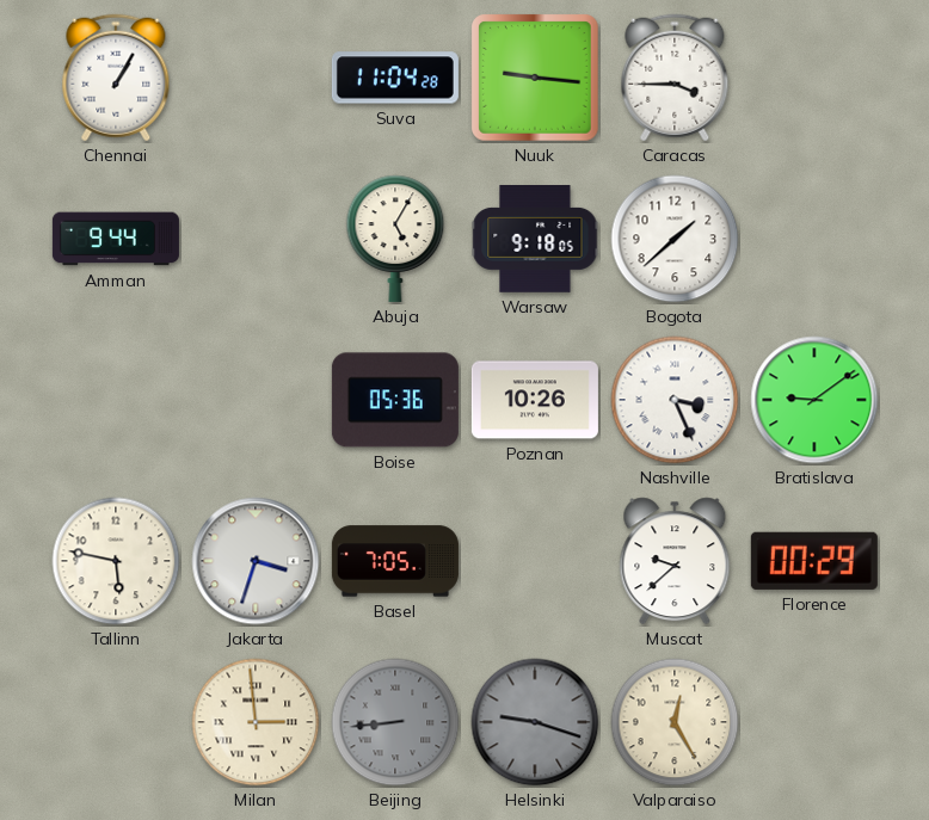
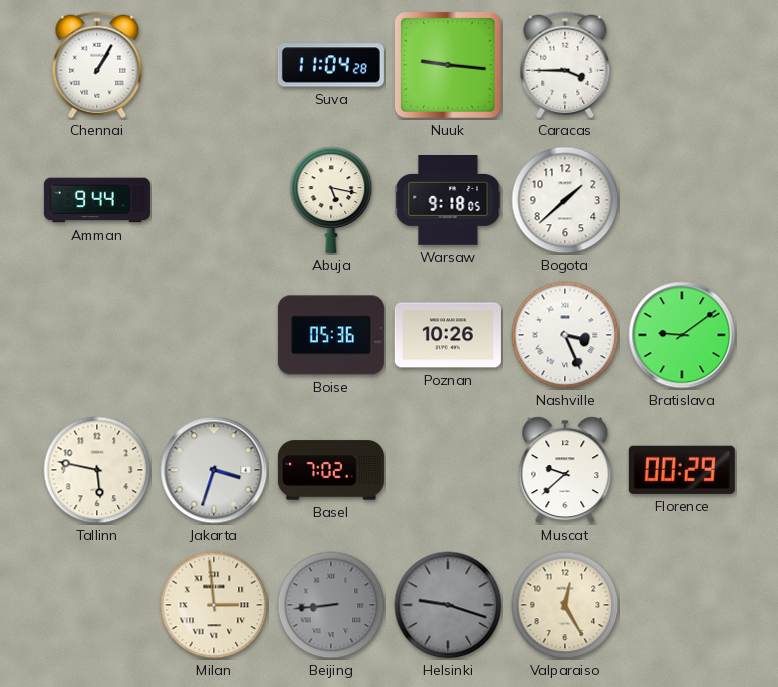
Abuja: 5:05 -> 5:17 (331, 200)
Basel: 7:05 -> 7:02 (331, 470)
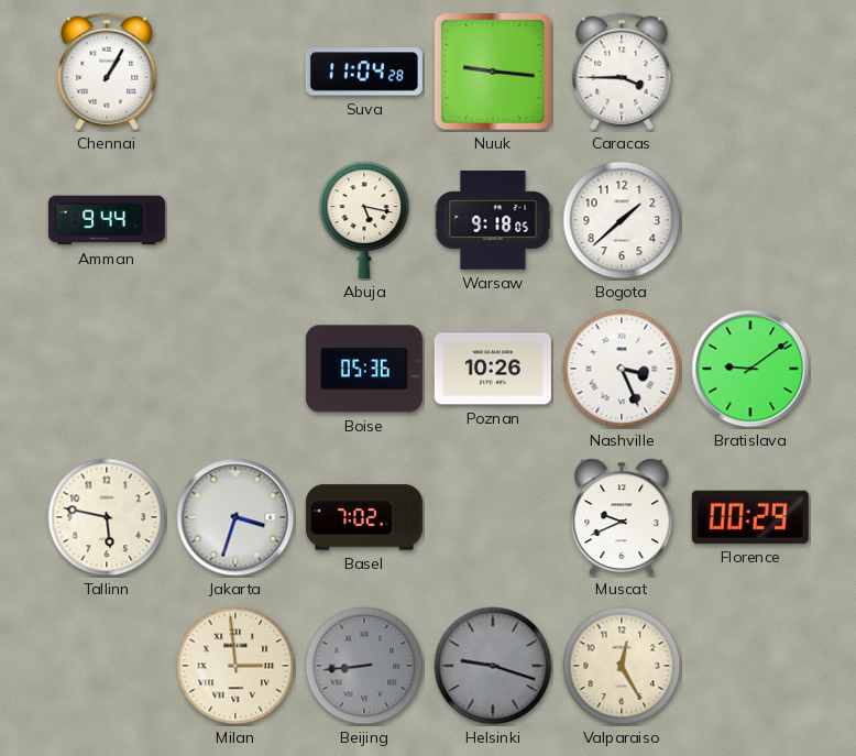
Muscat: 9:38 -> 9:41 (622, 517)
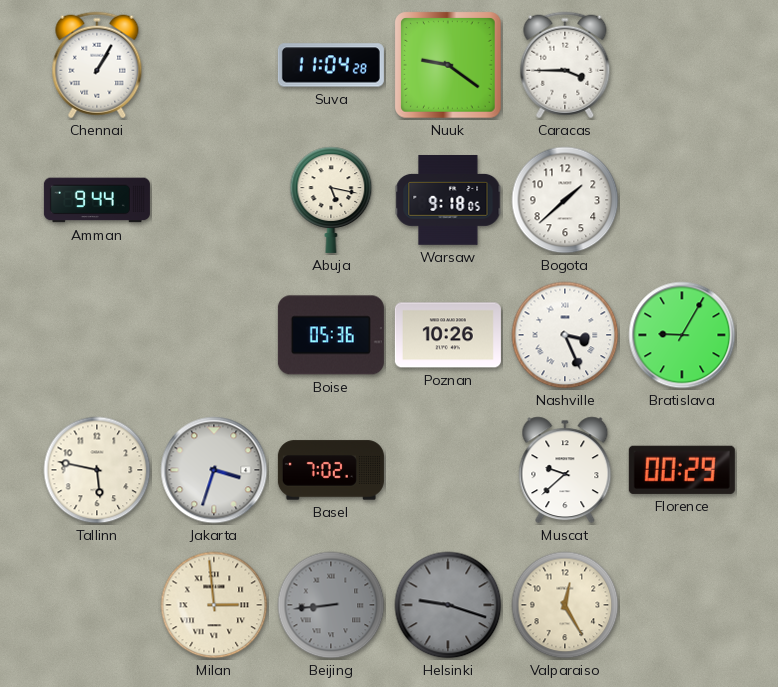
Nuuk: 9:16 -> 9:21 (449, 66)
Bratislava: 9:09 -> 9:05 (682, 335)
Muscat: 9:41 -> 9:38 (565, 470)
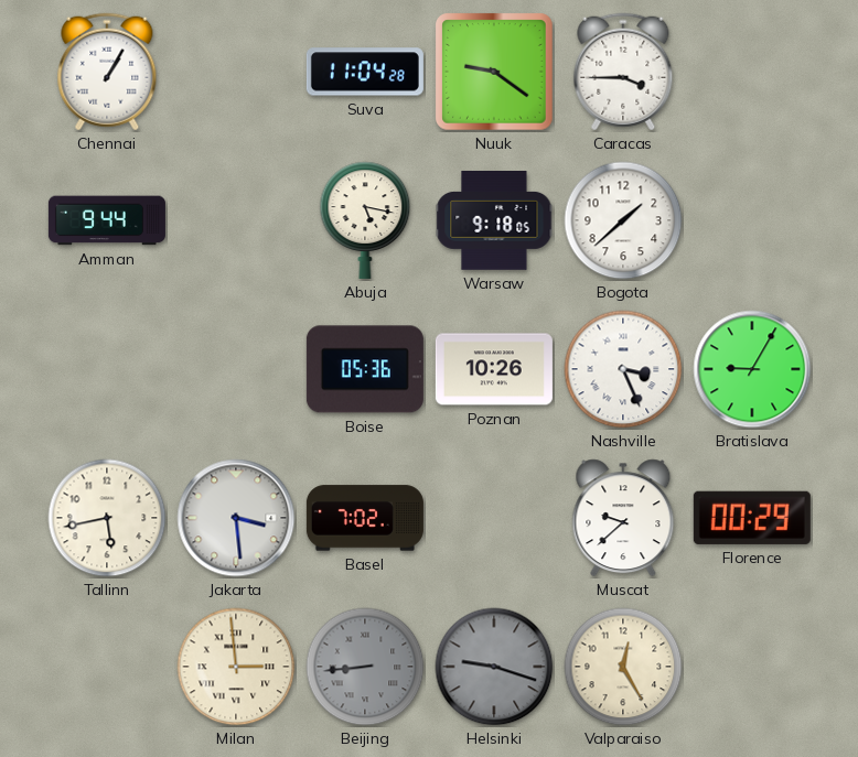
Tallinn: 5:47 -> 5:43 (107, 518)
Jakarta: 3:33 -> 3:29 (236, 518)
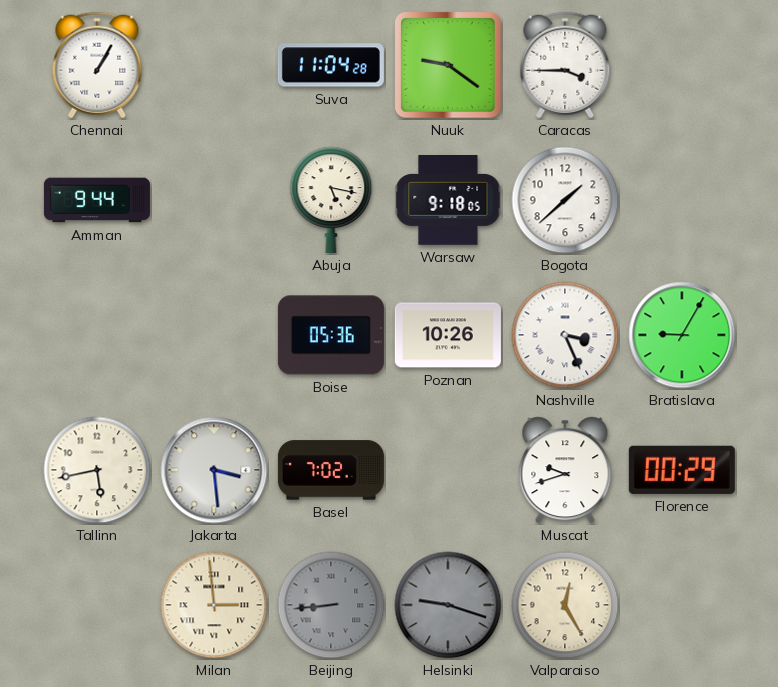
Muscat: 9:38 -> 9:42 (565, 470)
